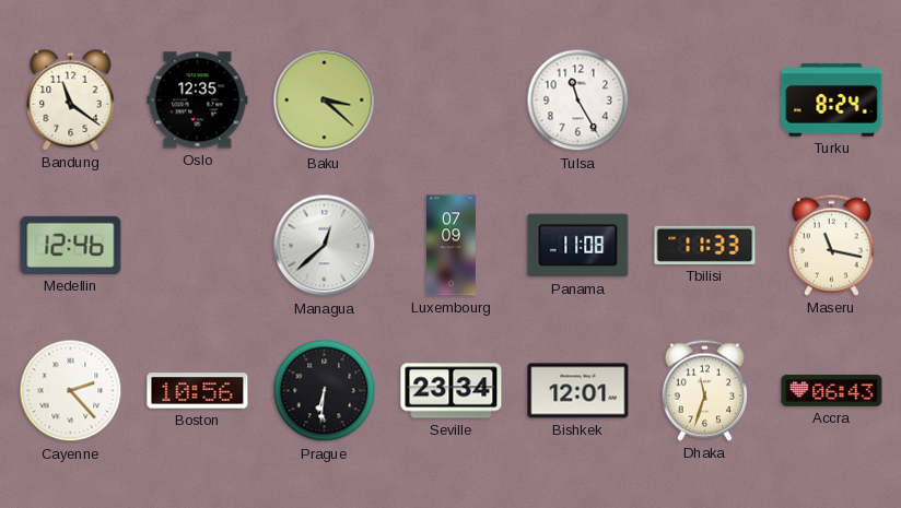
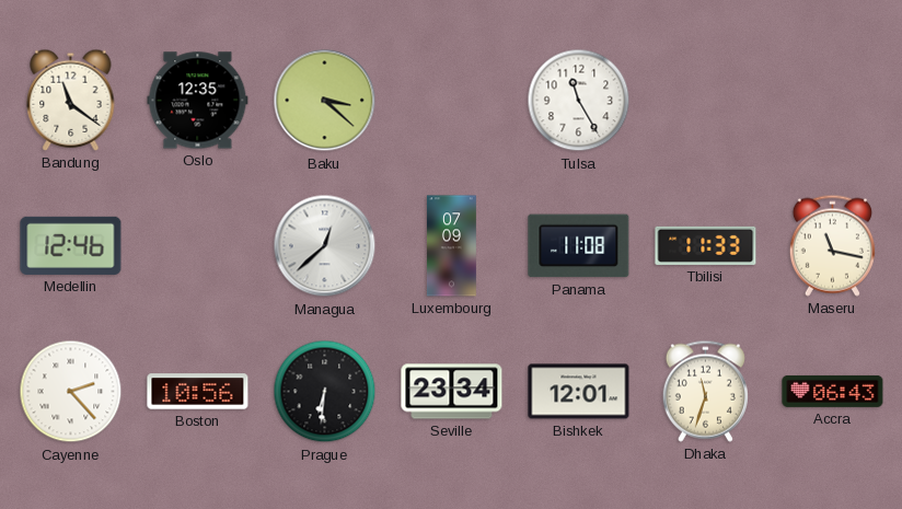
Turku: 8:24 -> none (832, 101)
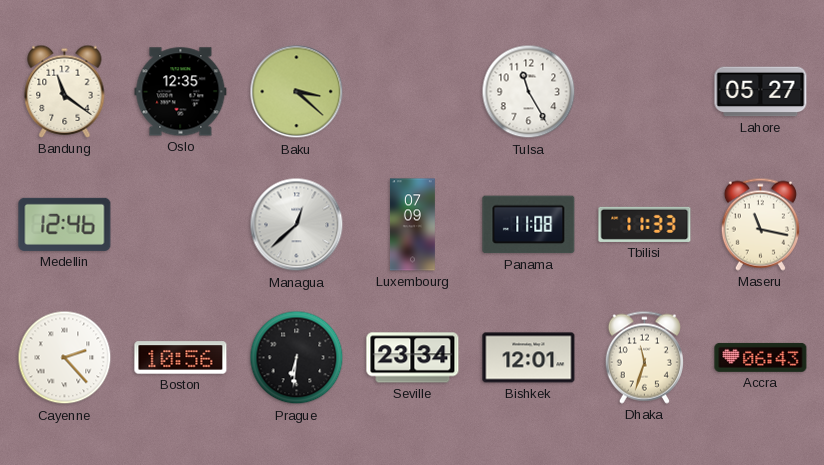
Lahore: none -> 05:27 (761, 92)
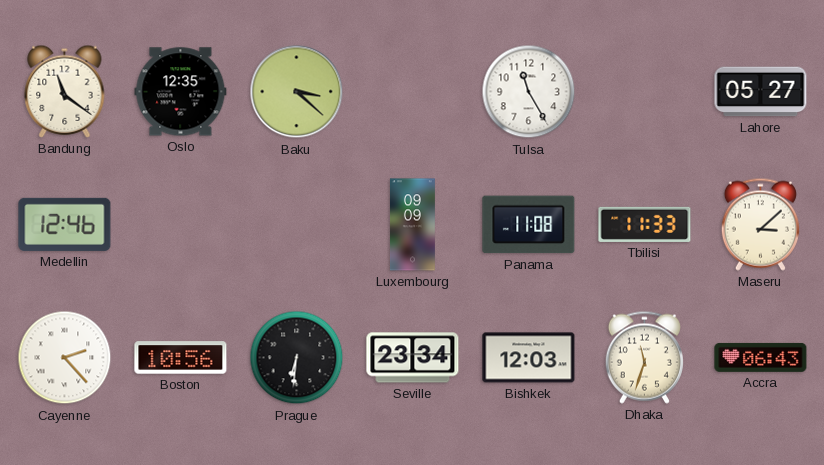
Managua: 12:38 -> none (297, 225)
Luxembourg: 07:09 -> 09:09 (413, 225)
Maseru: 11:17 -> 3:08 (760, 224)
Bishkek: 12:01 -> 12:03 (529, 358)
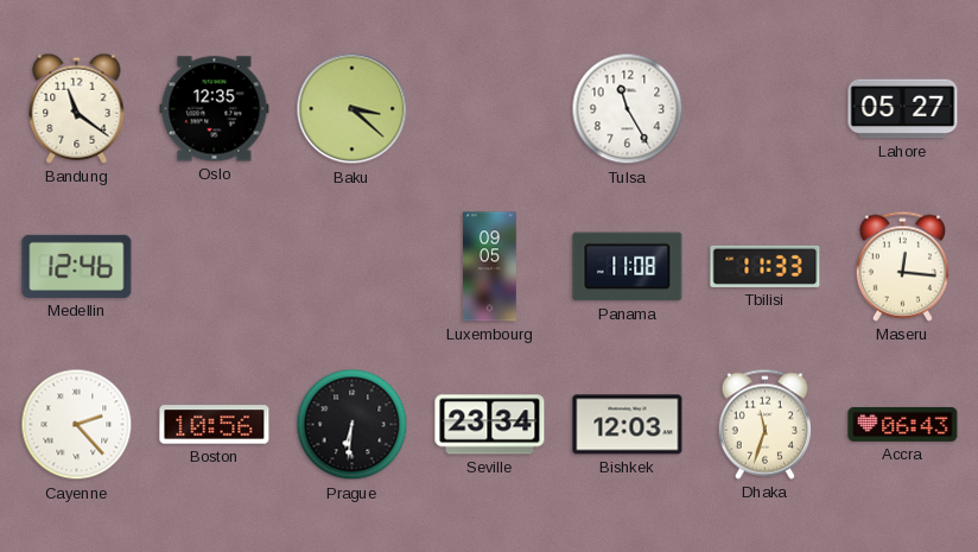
Luxembourg: 09:09 -> 09:05 (490, 267)
Maseru: 3:08 -> 12:16 (902, 266)
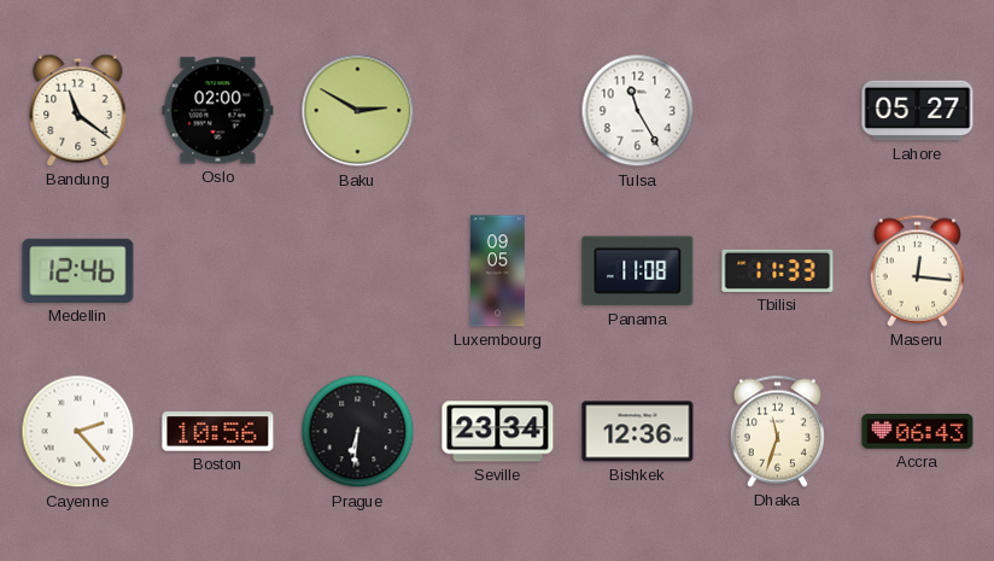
Oslo: 12:35 -> 02:00 (218, 111)
Baku: 3:22 -> 2:50 (358, 111)
Bishkek: 12:03 -> 12:36 (638, 432)
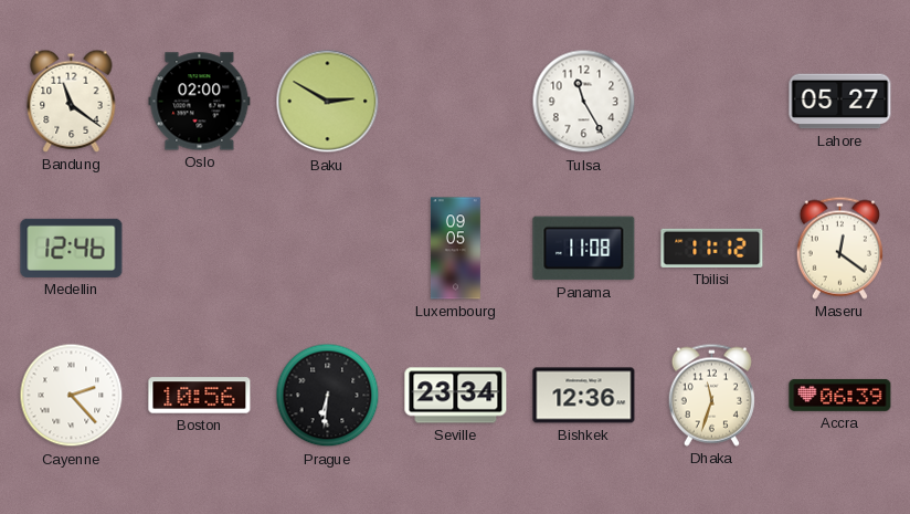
Tbilisi: 11:33 -> 11:12 (712, 248)
Maseru: 12:16 -> 12:21 (839, 248)
Accra: 06:43 -> 06:39 (840, 395)
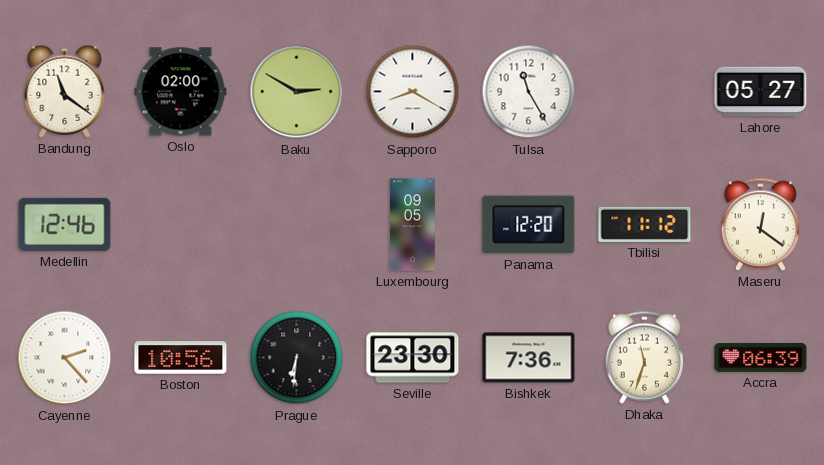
Sapporo: none -> 8:20 (413, 92)
Panama: 11:08 -> 12:20 (529, 225)
Seville: 23:34 -> 23:30 (413, 358)
Bishkek: 12:36 -> 7:36 (529, 358)
